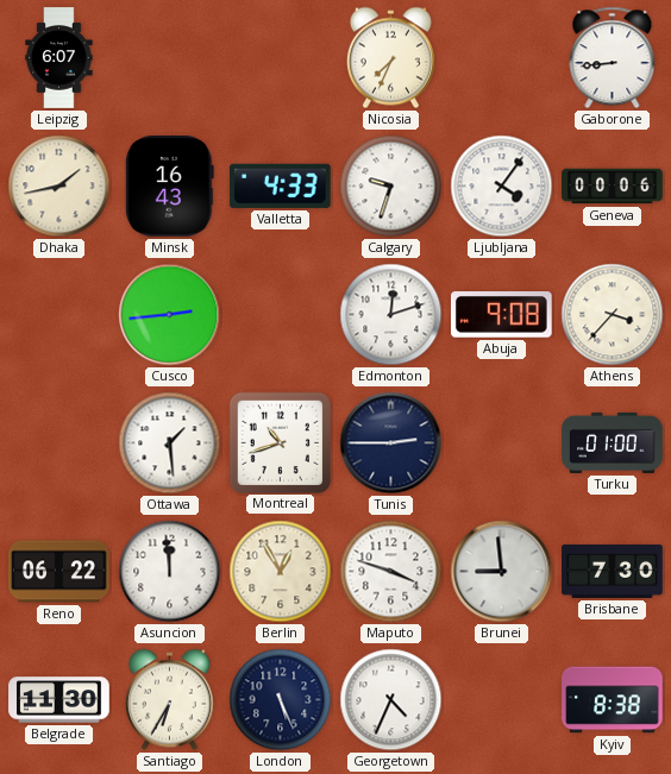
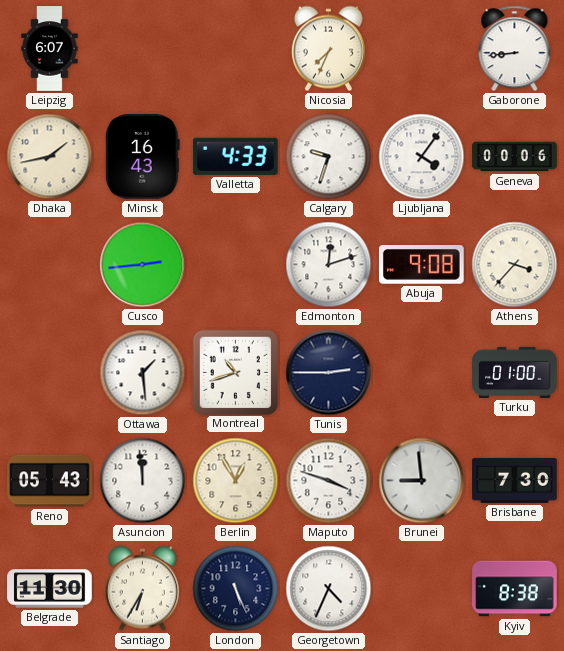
Reno: 06:22 -> 05:43 (50, 481)
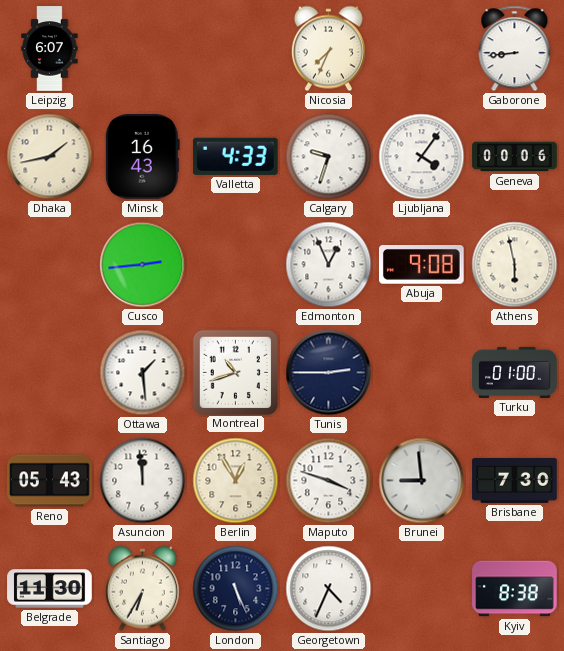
Edmonton: 12:12 -> 12:56 (329, 265)
Athens: 3:37 -> 5:58 (515, 265)
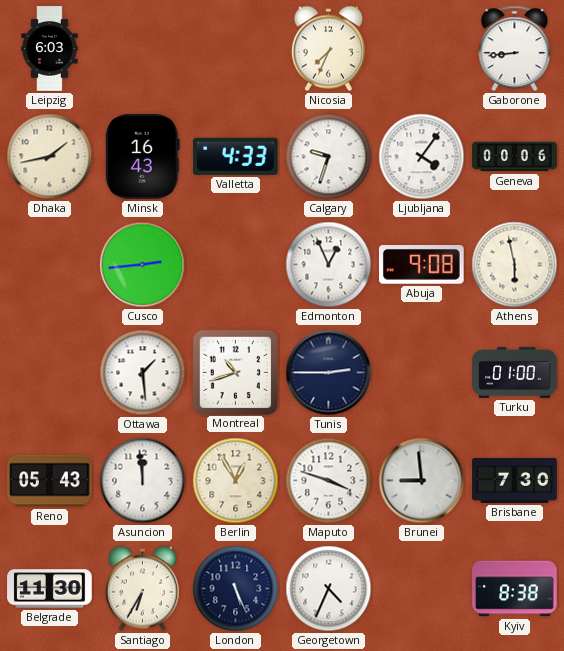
Leipzig: 6:07 -> 6:03 (50, 49)
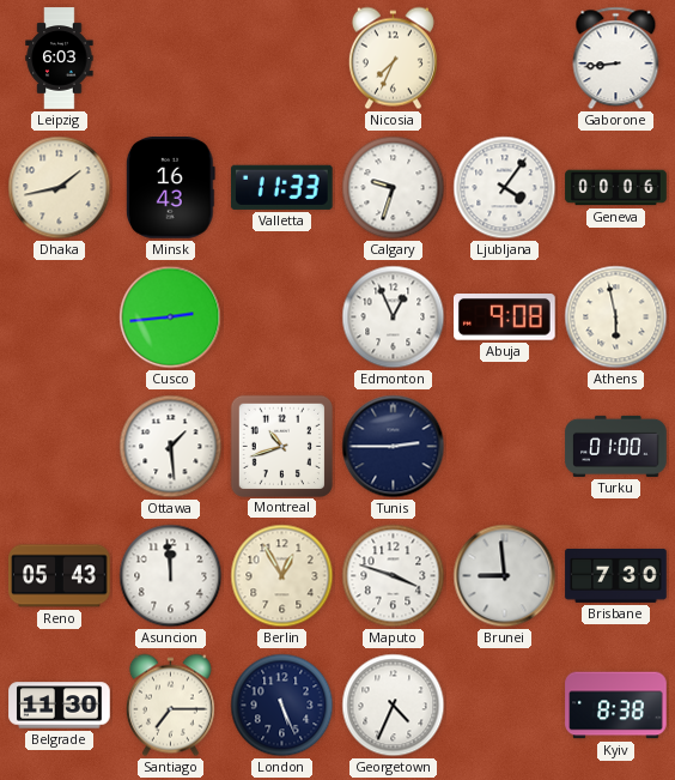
Valletta: 4:33 -> 11:33 (281, 187)
Santiago: 6:35 -> 7:15 (170, 706)
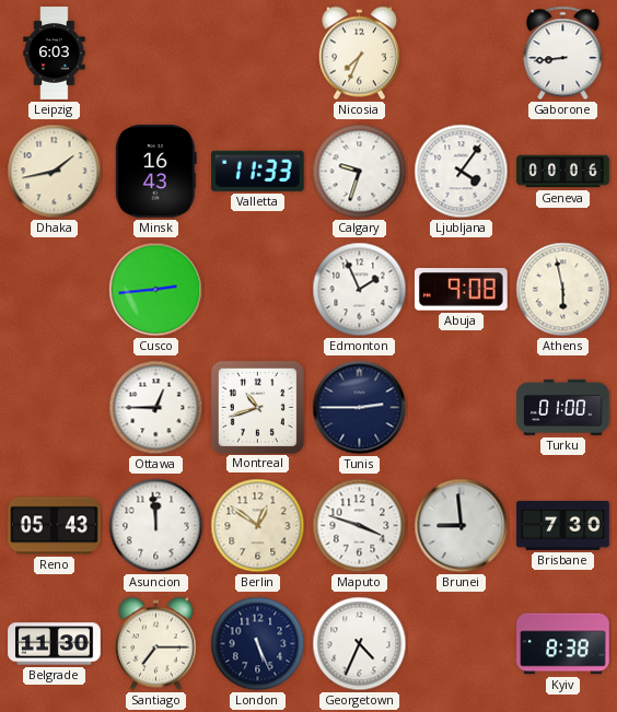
Edmonton: 12:56 -> 1:56 (360, 290)
Ottawa: 1:29 -> 12:45 (156, 408)
Berlin: 12:55 -> 12:51 (258, 526)
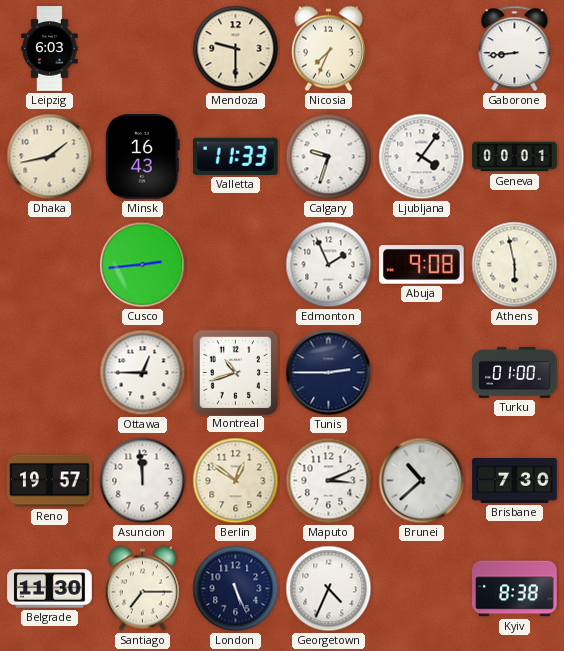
Mendoza: none -> 9:30 (236, 49)
Geneva: 00:06 -> 00:01 (515, 157)
Reno: 05:43 -> 19:57 (50, 481)
Maputo: 3:48 -> 3:11 (329, 481)
Brunei: 8:59 -> 10:38 (422, 481)
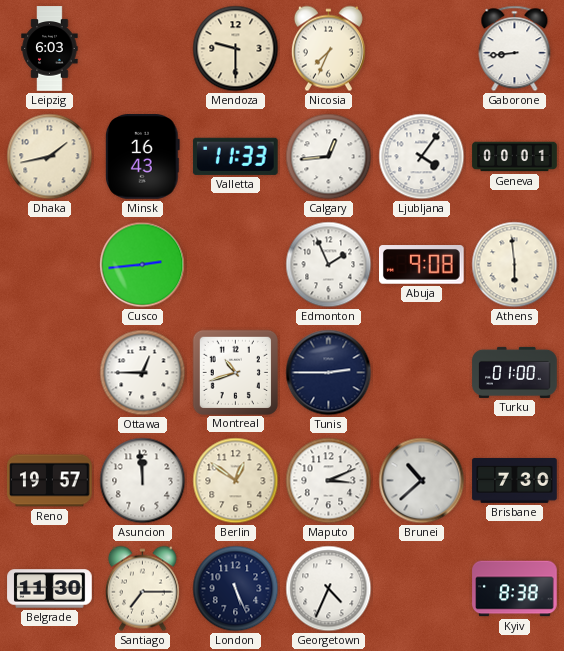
Calgary: 9:33 -> 12:44 (329, 157)
Athens: 5:58 -> 5:59 (515, 265)
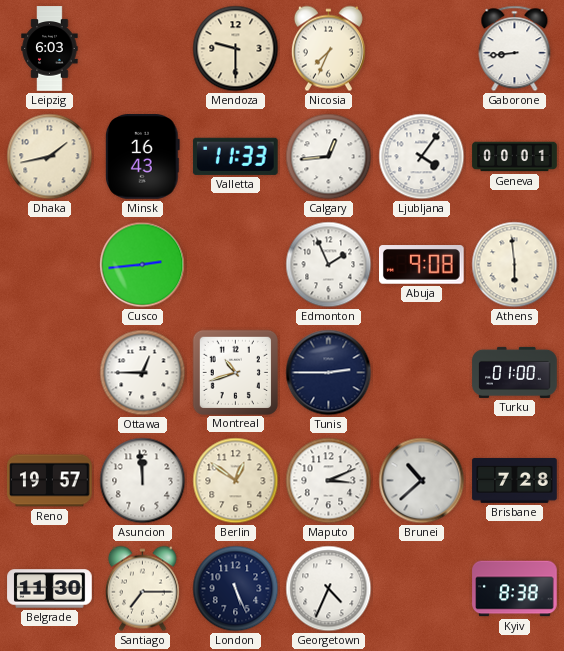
Brisbane: 7:30 -> 7:28 (515, 480)
